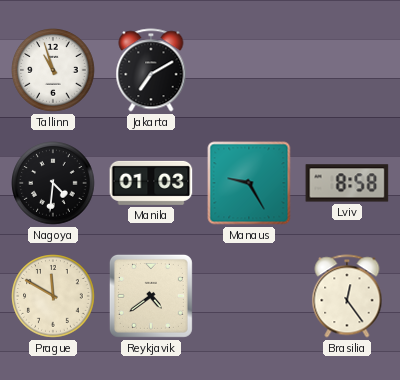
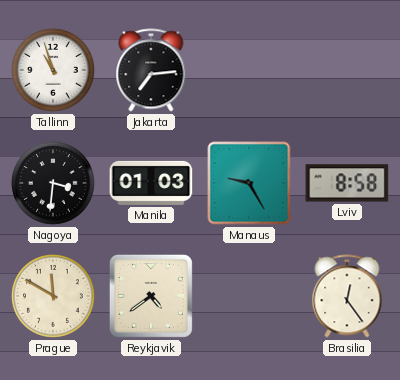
Jakarta: 7:10 -> 7:14 (151, 70)
Nagoya: 4:31 -> 3:31 (53, 183)
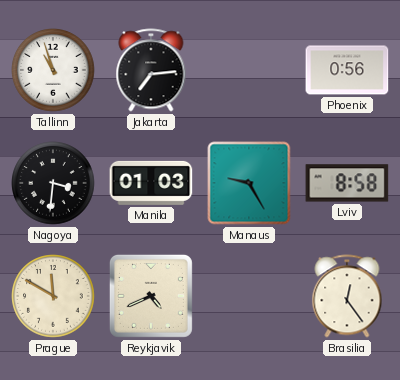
Phoenix: none -> 0:56 (347, 70)
Reykjavik: 4:39 -> 4:41 (151, 296)
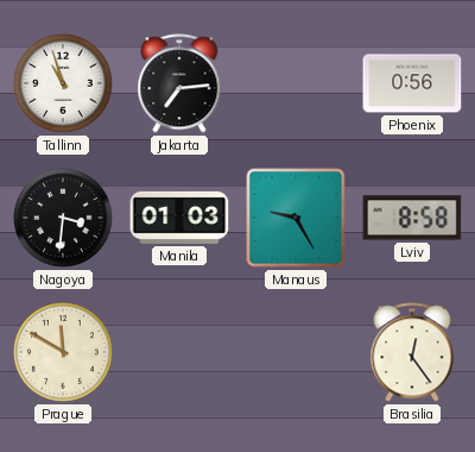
Reykjavik: 4:41 -> none (151, 296)
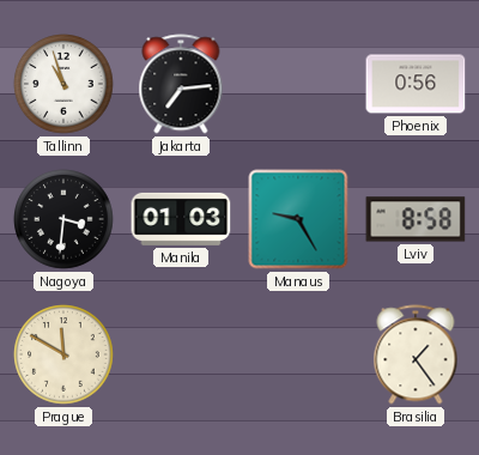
Brasilia: 12:24 -> 1:24 (416, 354)
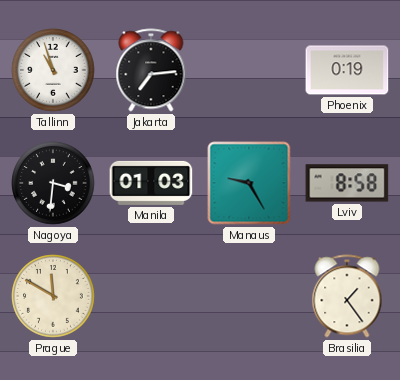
Phoenix: 0:56 -> 0:19 (347, 70)
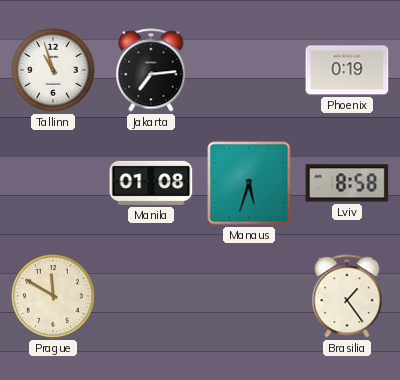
Nagoya: 3:31 -> none (53, 183)
Manila: 01:03 -> 01:08 (151, 183)
Manaus: 9:25 -> 5:33 (249, 183)
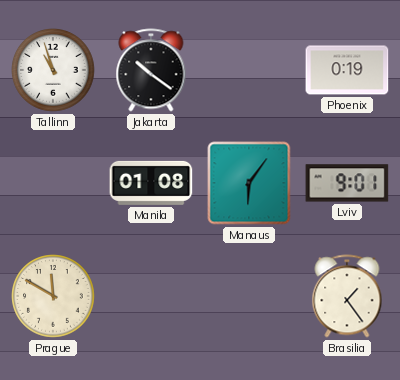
Jakarta: 7:14 -> 10:21 (151, 70)
Manaus: 5:33 -> 6:06 (249, 183)
Lviv: 8:58 -> 9:01 (347, 183)
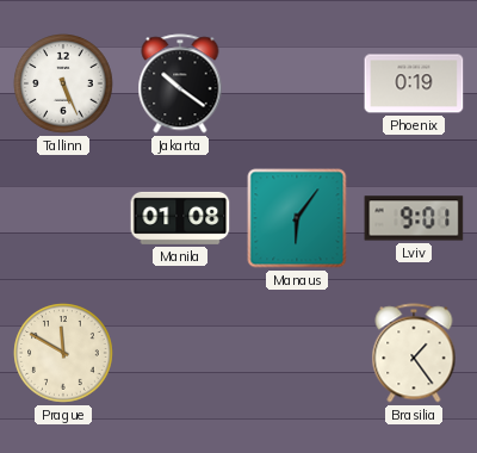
Tallinn: 10:57 -> 5:26 (63, 83)
